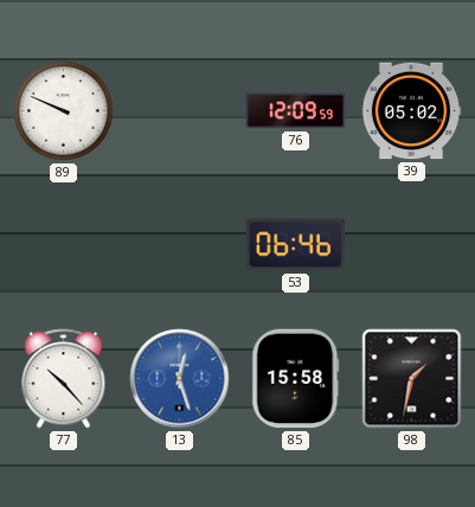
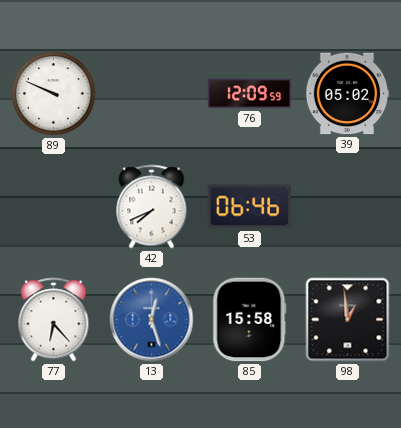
42: none -> 7:41 (152, 207)
77: 10:23 -> 6:23 (54, 320)
98: 1:32 -> 12:59 (348, 320)
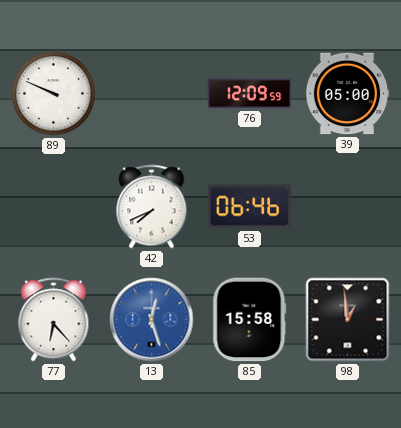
39: 05:02 -> 05:00 (347, 94)
